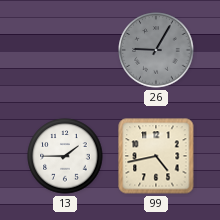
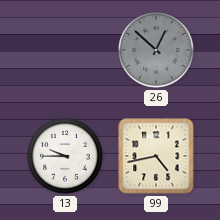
26: 9:05 -> 12:52 (156, 50)
13: 1:45 -> 9:45 (65, 156)
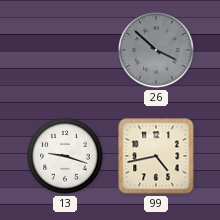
26: 12:52 -> 3:52 (156, 50)
13: 9:45 -> 9:18 (65, 156)
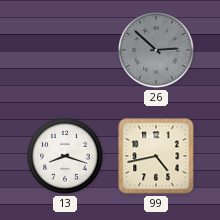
26: 3:52 -> 2:52 (156, 50)
13: 9:18 -> 8:18 (65, 156)
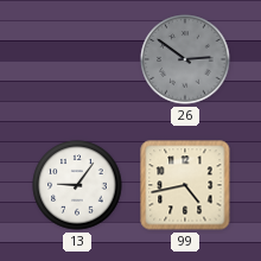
26: 2:52 -> 2:51 (185, 59)
13: 8:18 -> 9:06 (77, 185)
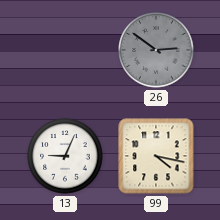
13: 9:06 -> 9:04 (65, 156)
99: 4:43 -> 4:17 (156, 156)
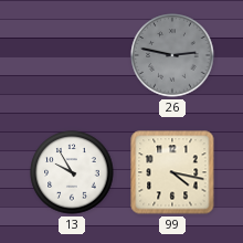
26: 2:51 -> 2:47 (172, 55)
13: 9:04 -> 9:55 (72, 172)
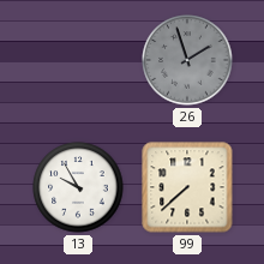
26: 2:47 -> 1:57 (187, 60)
99: 4:17 -> 7:38 (187, 187)
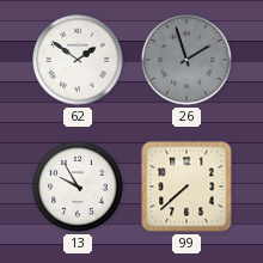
62: none -> 1:51 (78, 60)
